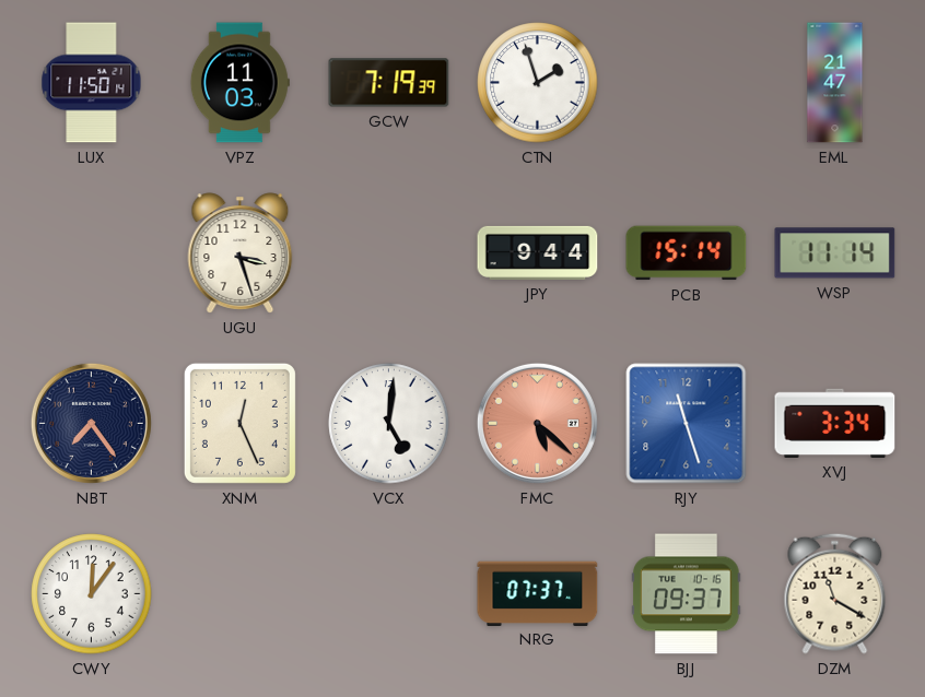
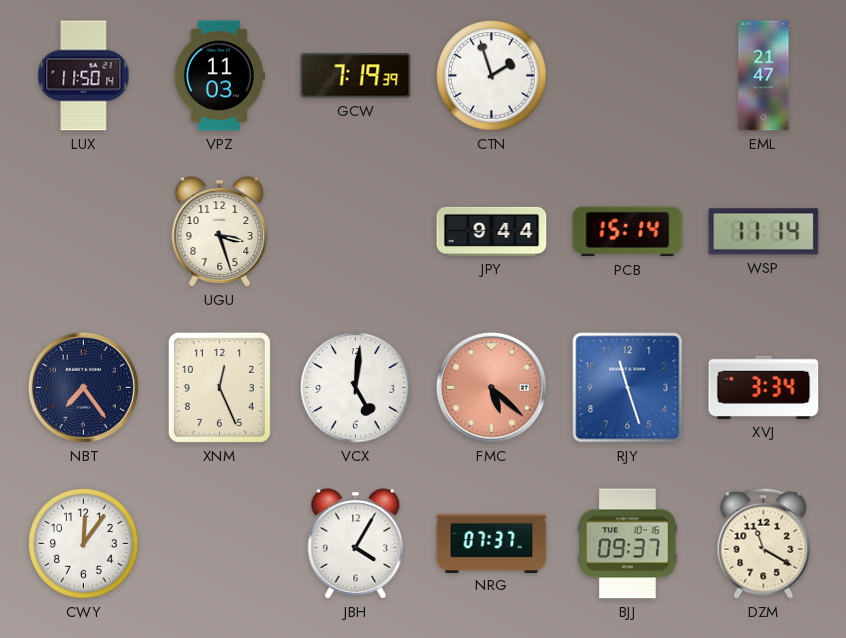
JBH: none -> 4:05 (356, 544)
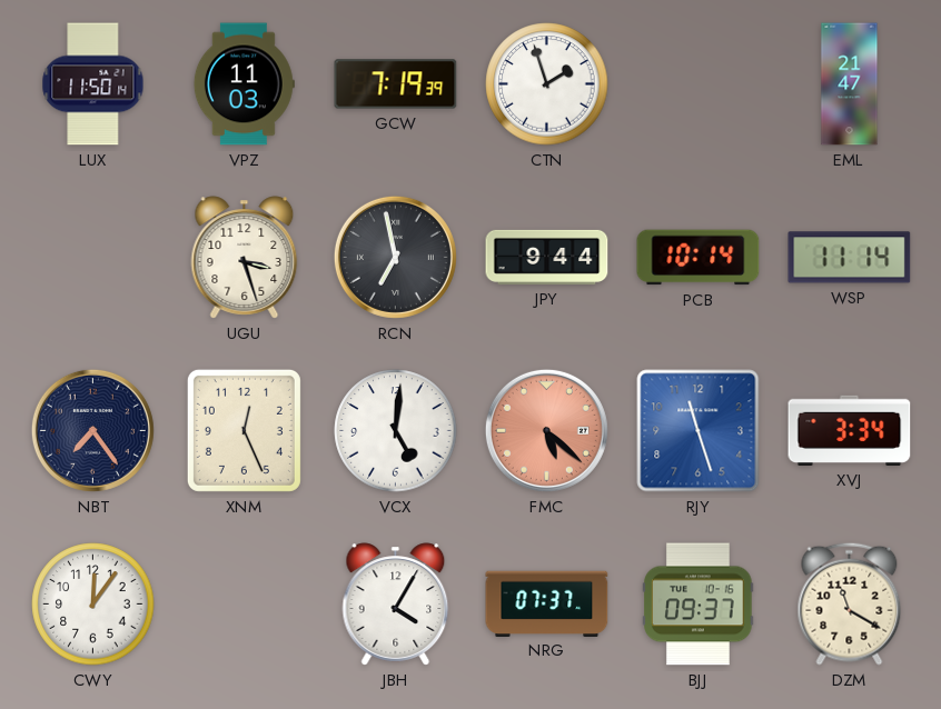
RCN: none -> 6:58 (395, 257)
PCB: 15:14 -> 10:14 (699, 258)
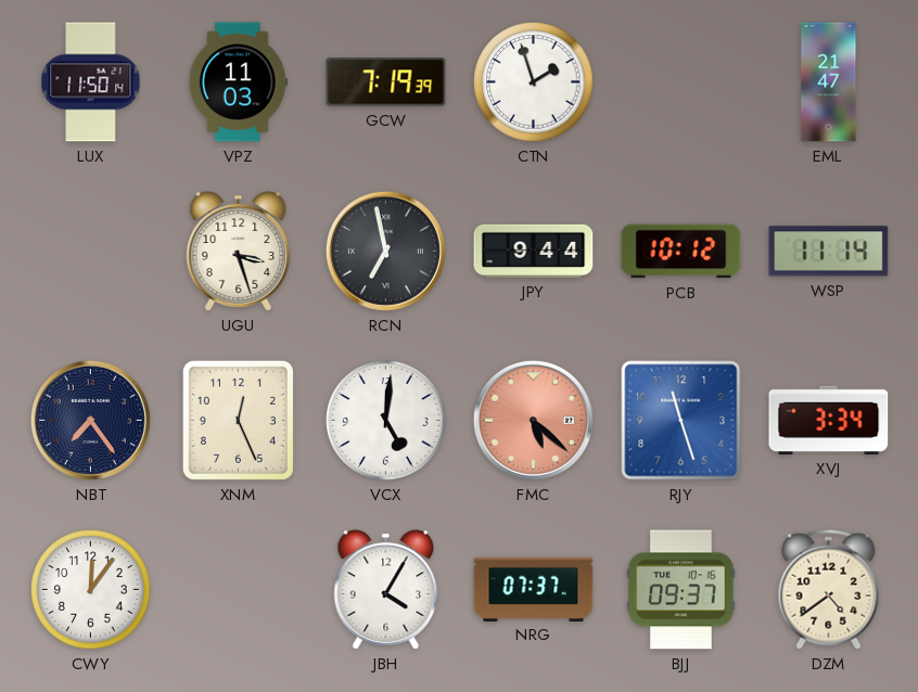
PCB: 10:14 -> 10:12 (681, 252)
DZM: 11:20 -> 4:39 (829, 589)
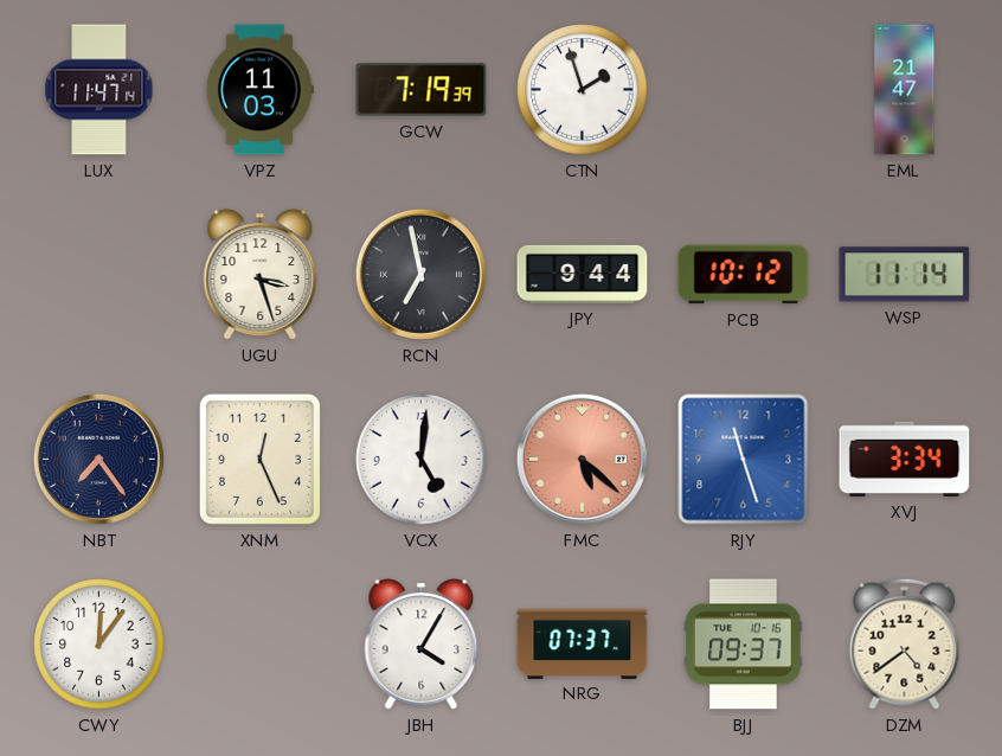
LUX: 11:50 -> 11:47 (99, 90)
